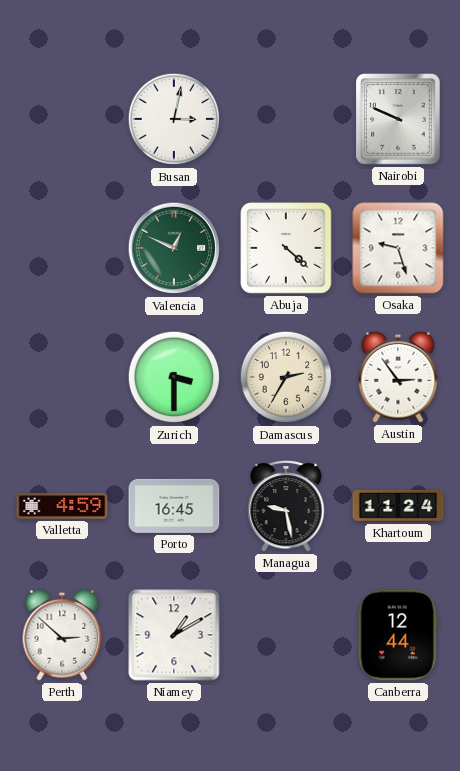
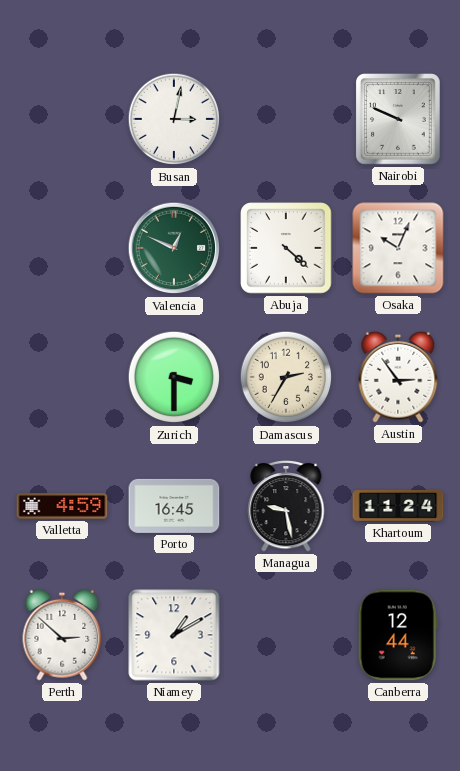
Osaka: 9:27 -> 10:04 (398, 248)
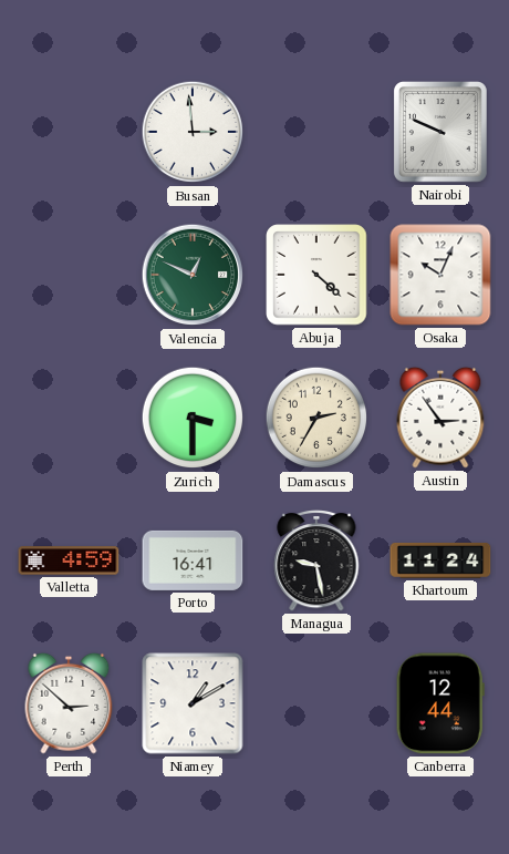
Busan: 3:02 -> 2:59 (193, 132)
Porto: 16:45 -> 16:41 (193, 560)
